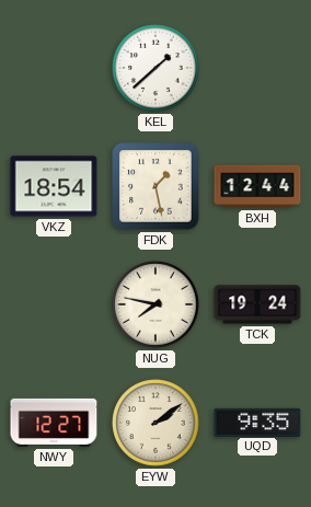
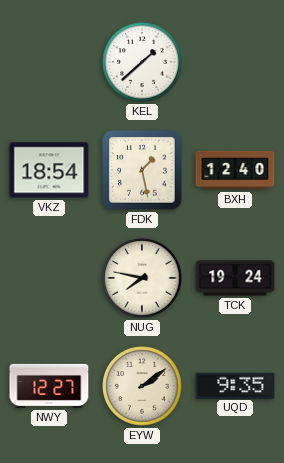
BXH: 12:44 -> 12:40 (235, 170)
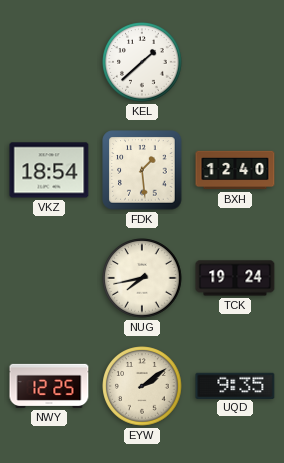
FDK: 1:28 -> 1:29 (142, 170)
NUG: 7:47 -> 7:43 (142, 278)
NWY: 12:27 -> 12:25 (49, 386)
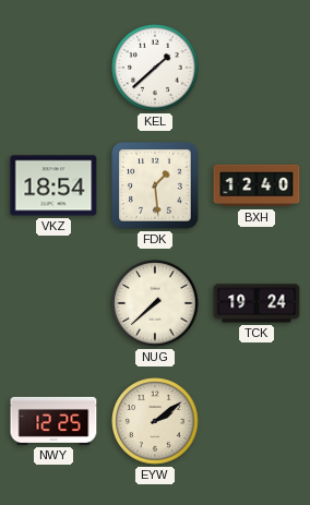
NUG: 7:43 -> 7:38 (155, 303)
UQD: 9:35 -> none (235, 385)
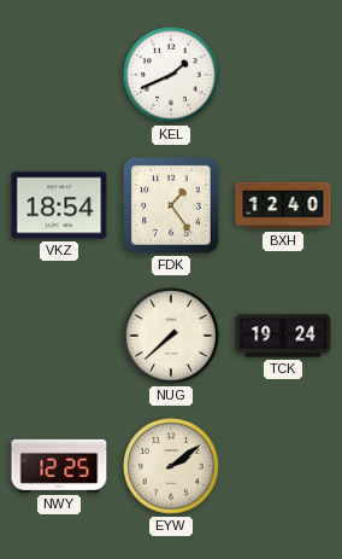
KEL: 1:38 -> 1:41 (171, 75)
FDK: 1:29 -> 1:24 (171, 205)
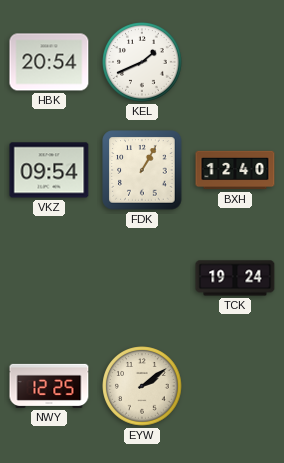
HBK: none -> 20:54 (49, 62)
VKZ: 18:54 -> 09:54 (49, 170)
FDK: 1:24 -> 1:05 (142, 170)
NUG: 7:38 -> none (171, 336)
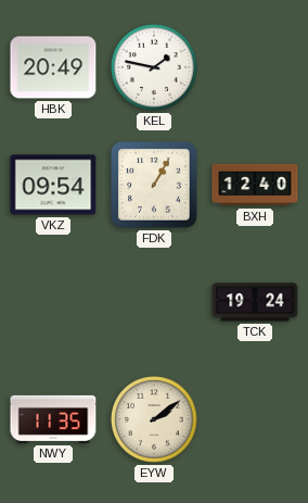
HBK: 20:54 -> 20:49 (53, 67)
KEL: 1:41 -> 1:47 (154, 67)
NWY: 12:25 -> 11:35 (53, 419)
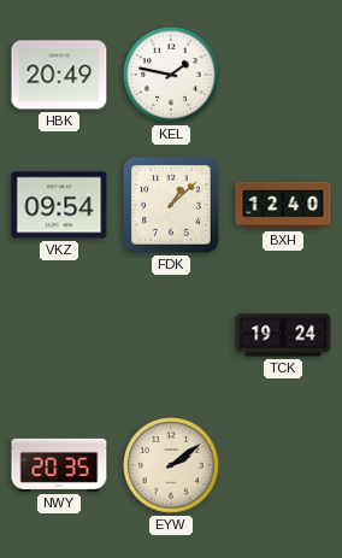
FDK: 1:05 -> 1:08 (171, 205)
NWY: 11:35 -> 20:35 (59, 465)
